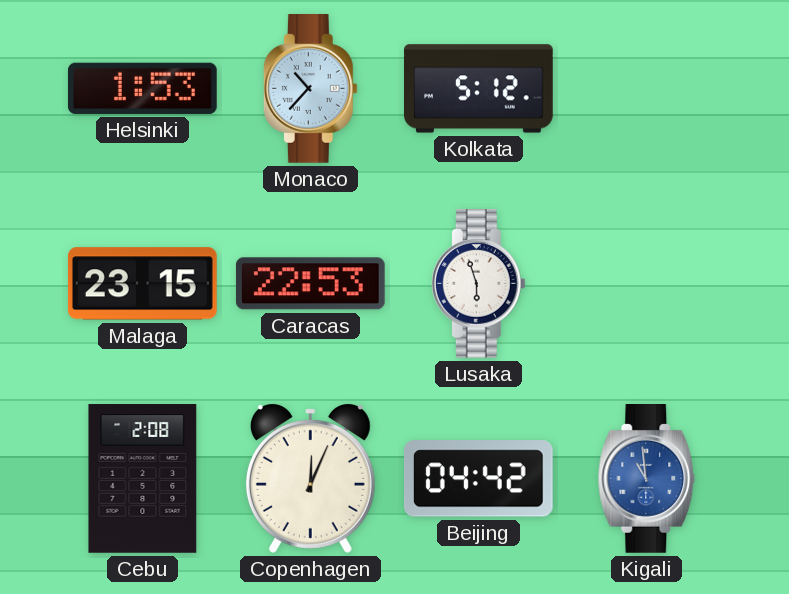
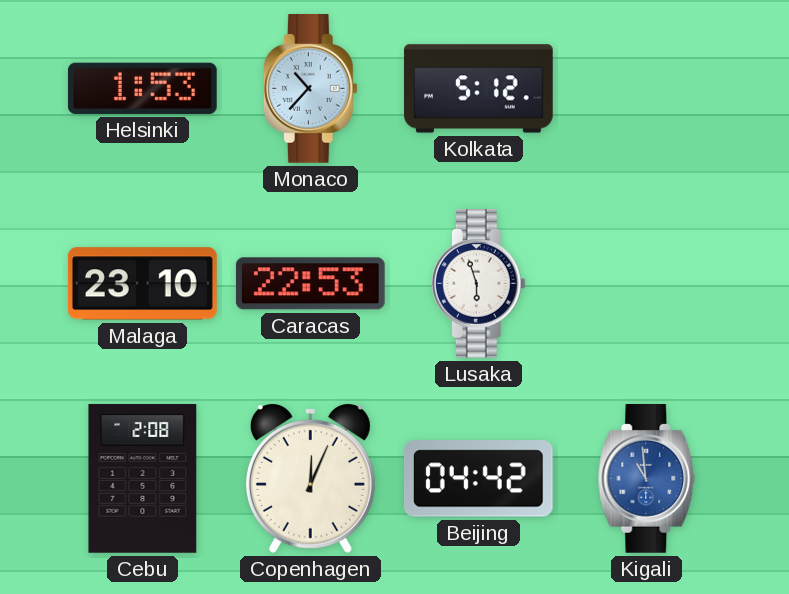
Malaga: 23:15 -> 23:10 (142, 284)
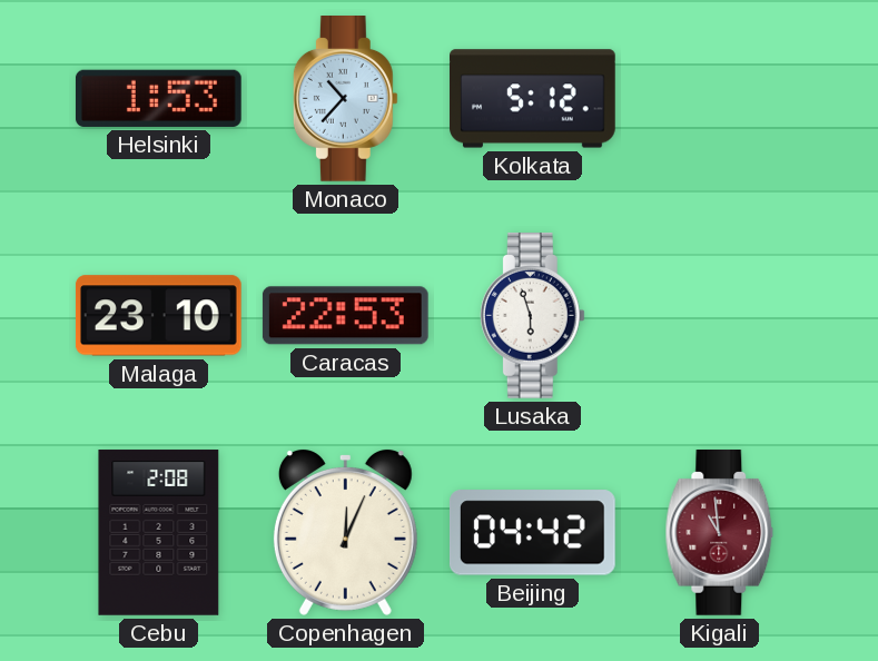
Kigali dial: blue -> burgundy (720, 533)
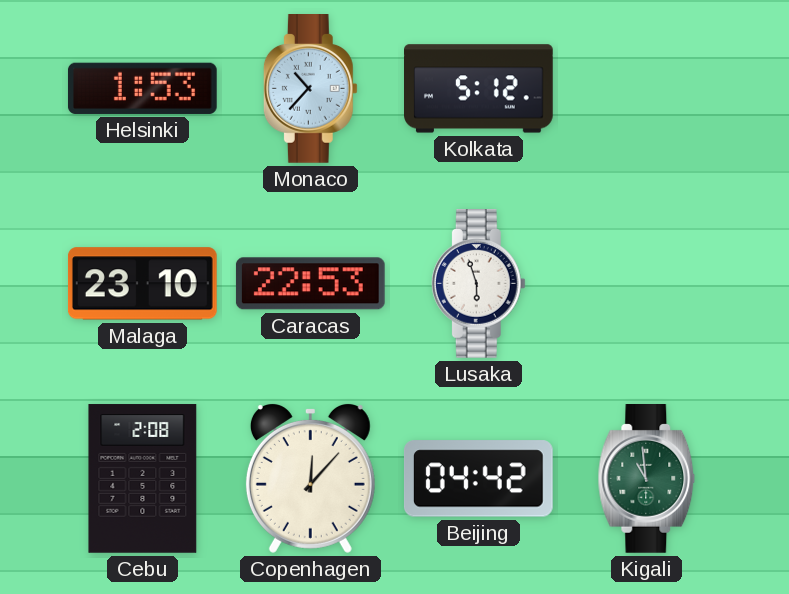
Copenhagen: 12:04 -> 12:07 (310, 479)
Kigali dial: burgundy -> green (647, 479)
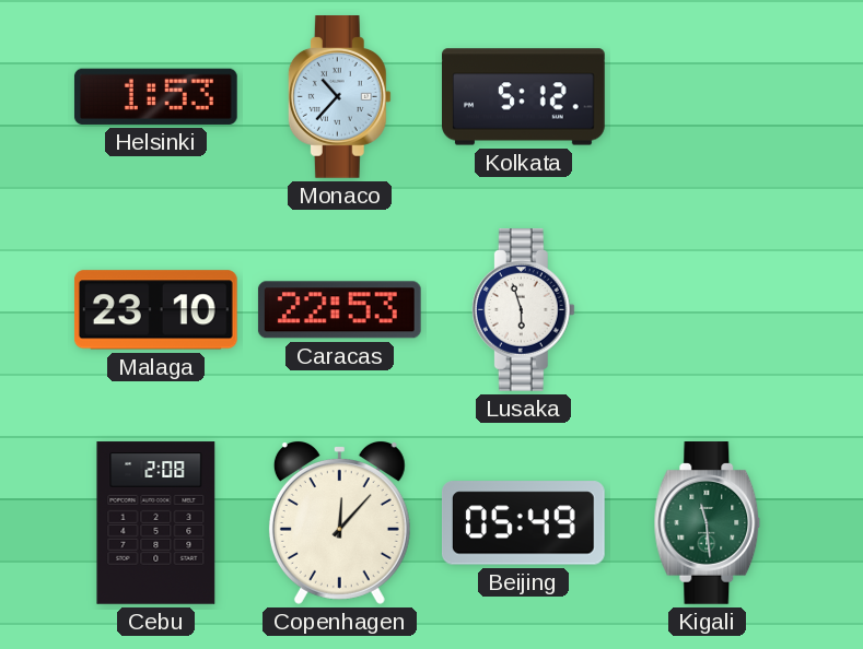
Beijing: 04:42 -> 05:49 (523, 523)
Kigali: 10:59 -> 11:29 (708, 523)
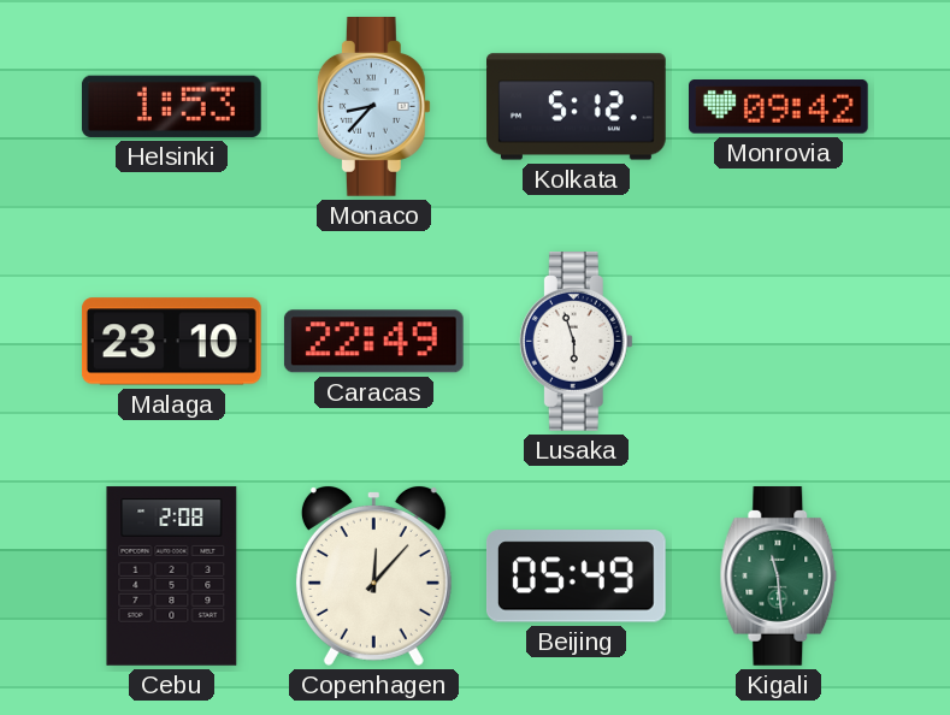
Monaco: 10:37 -> 8:37 (373, 107)
Monrovia: none -> 09:42 (779, 107)
Caracas: 22:53 -> 22:49 (373, 342)
